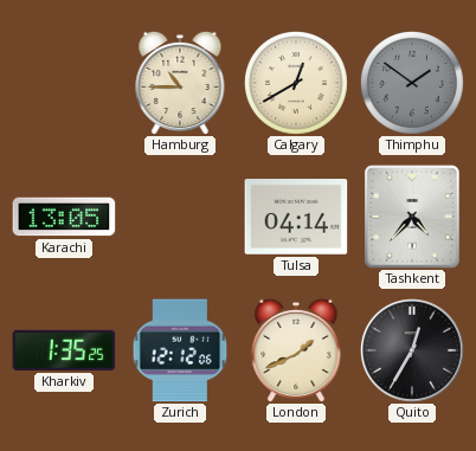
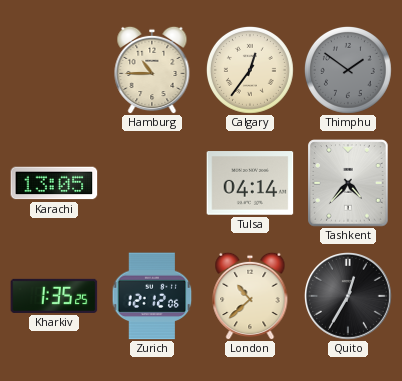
Calgary: 12:40 -> 12:36 (250, 70)
London: 1:41 -> 10:38 (250, 296)
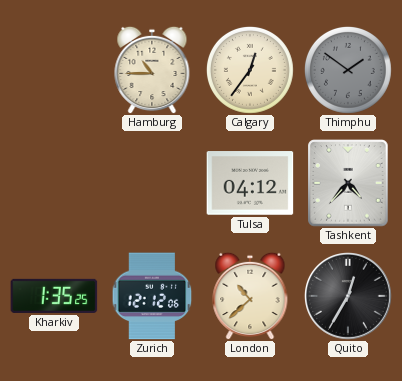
Karachi: 13:05 -> none (54, 183)
Tulsa: 04:14 -> 04:12 (250, 183)
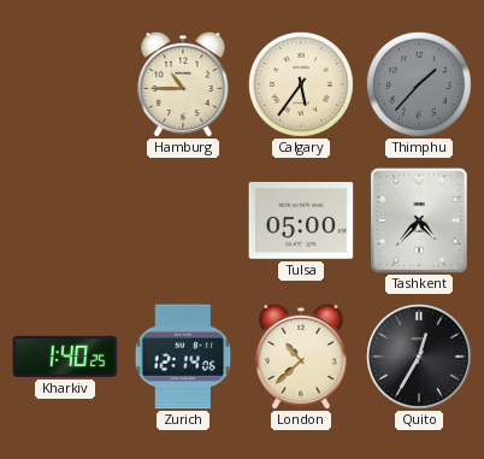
Calgary: 12:36 -> 5:36 (301, 84)
Thimphu: 1:51 -> 1:37 (419, 84)
Tulsa: 04:12 -> 05:00 (301, 220)
Kharkiv: 1:35 -> 1:40 (65, 357)
Zurich: 12:12 -> 12:14 (183, 357)
